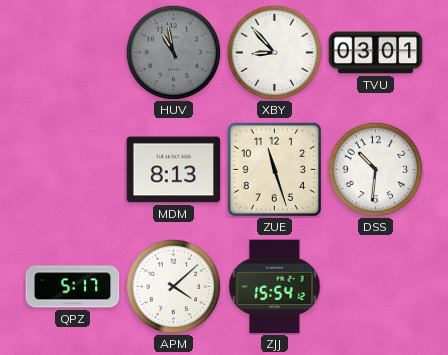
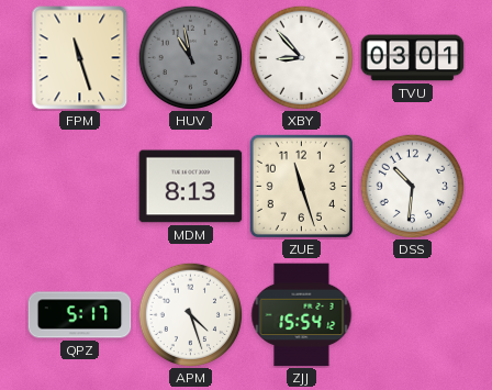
FPM: none -> 11:27 (80, 58)
APM: 4:08 -> 4:27 (190, 314)
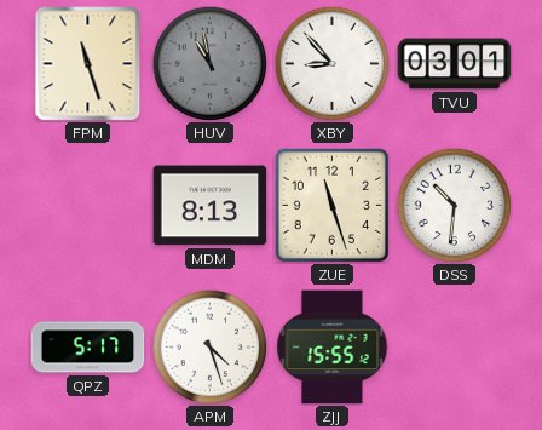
ZJJ: 15:54 -> 15:55 (333, 348)
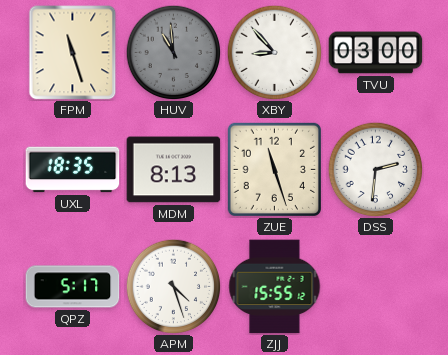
HUV: 10:58 -> 10:59 (173, 52)
TVU: 03:01 -> 03:00 (376, 53)
UXL: none -> 18:35 (73, 170)
DSS: 10:31 -> 2:31 (375, 169)
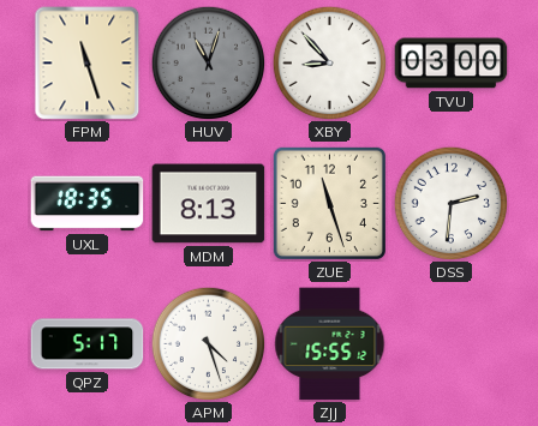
HUV: 10:59 -> 11:03 (208, 62)
